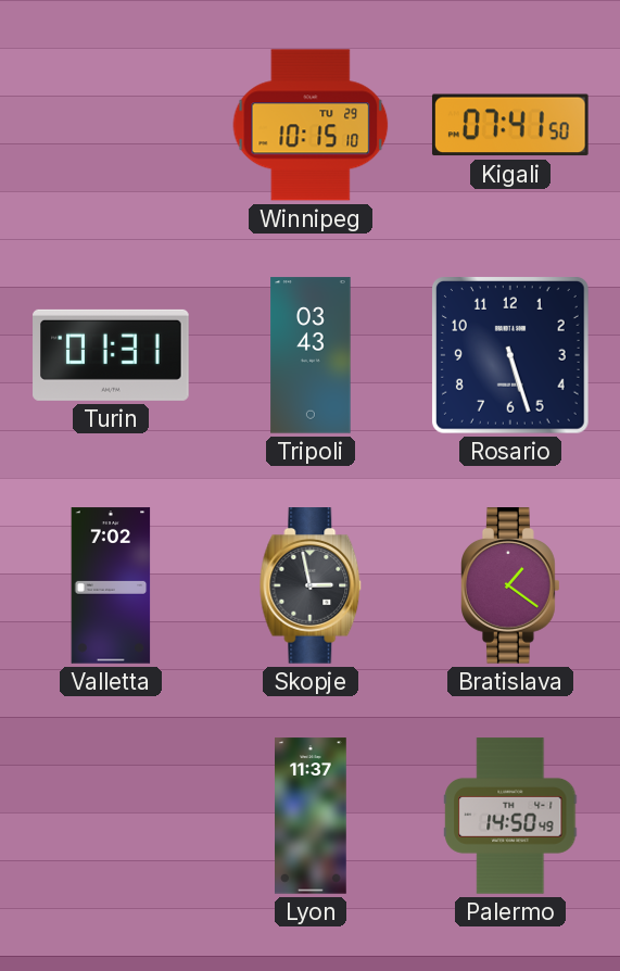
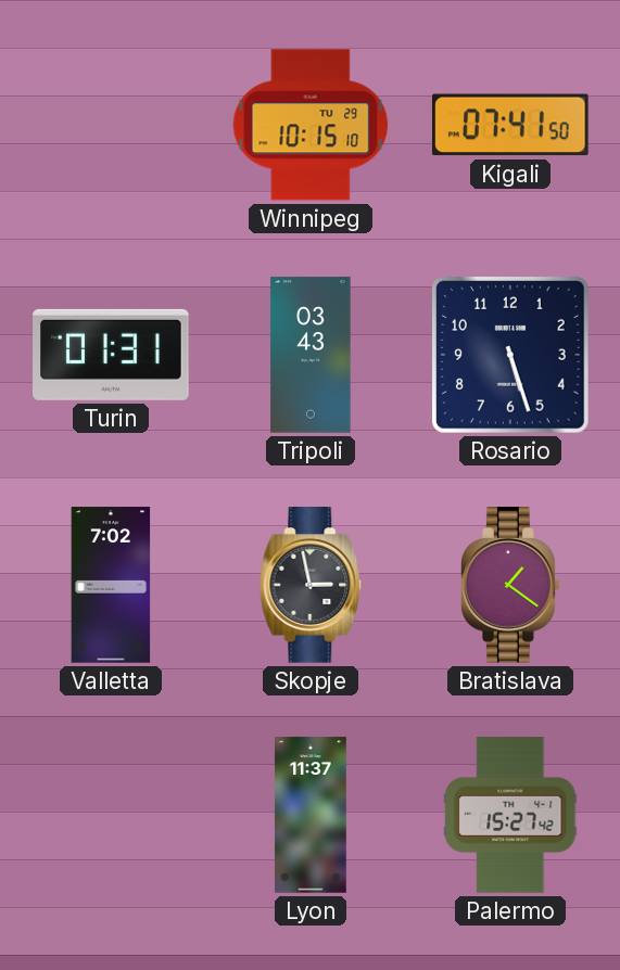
Palermo: 14:50 -> 15:27 (510, 815)
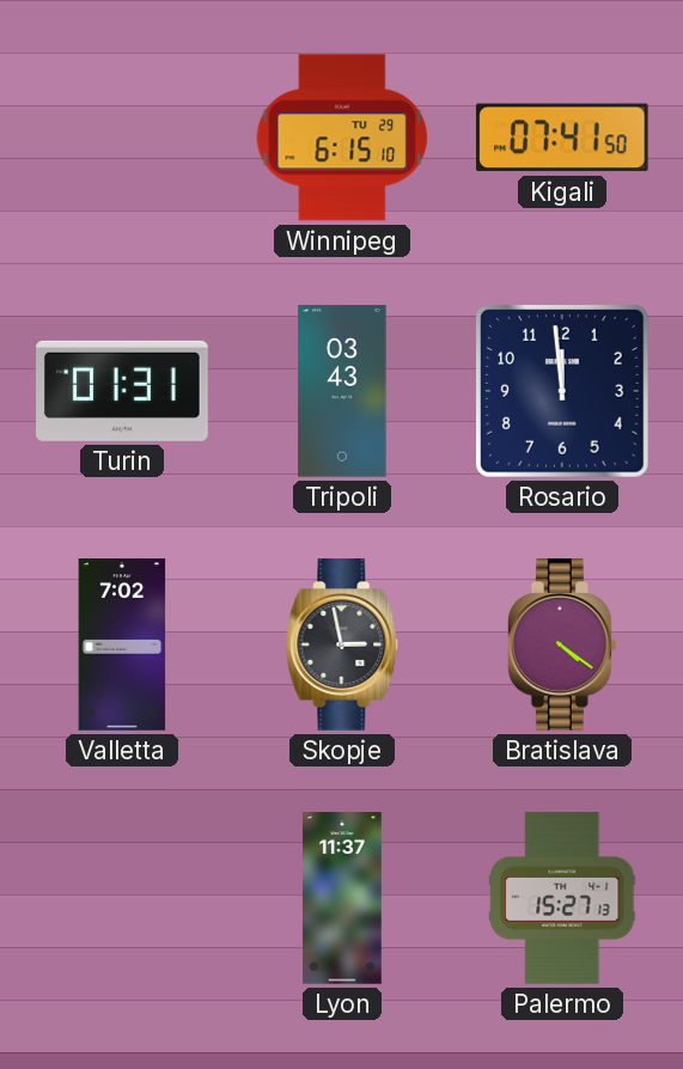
Winnipeg: 10:15 -> 6:15 (342, 138)
Rosario: 5:27 -> 11:59 (562, 391)
Bratislava: 1:21 -> 4:21 (563, 645)
Palermo: 15:27:42 -> 15:27:13 (562, 898)
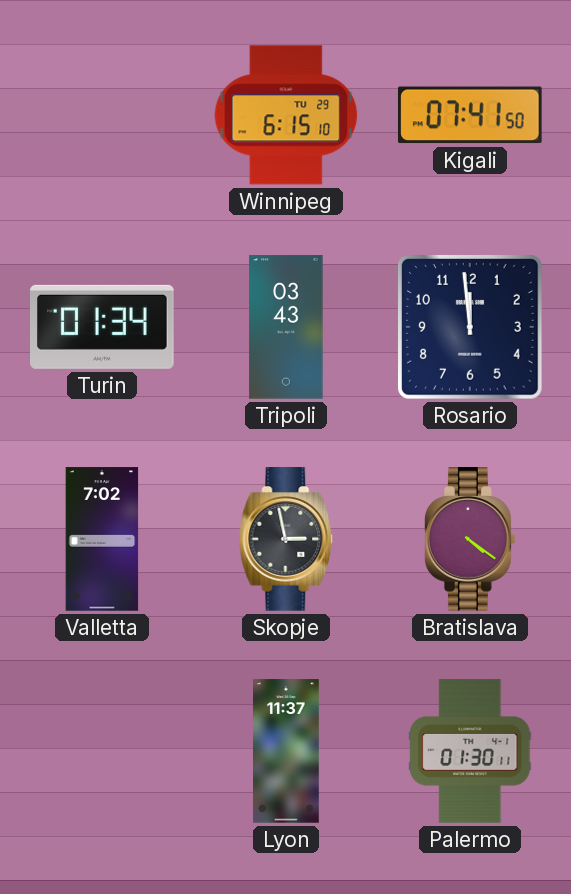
Turin: 01:31 -> 01:34 (102, 327)
Palermo: 15:27 -> 01:30 (470, 751)
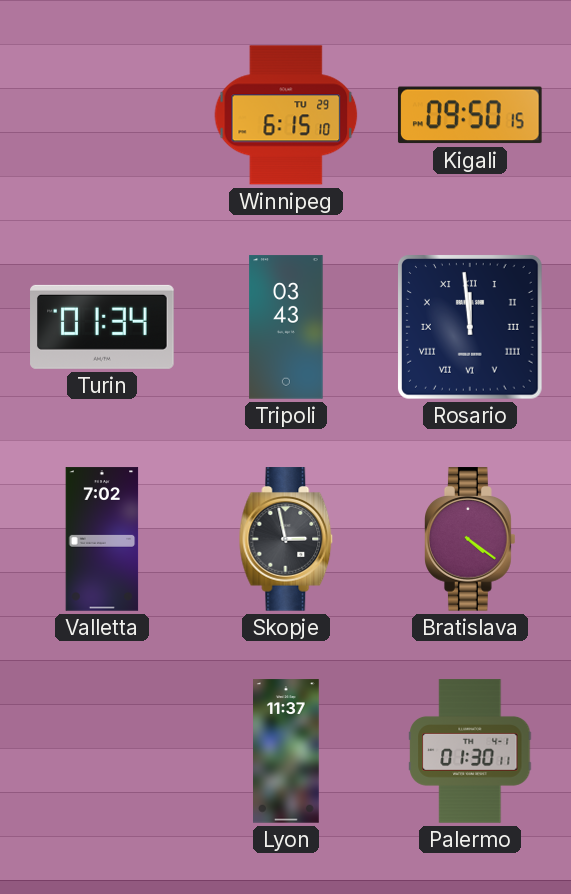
Kigali: 07:41 -> 09:50 (470, 115)
Rosario numerals: Arabic -> Roman (470, 327)
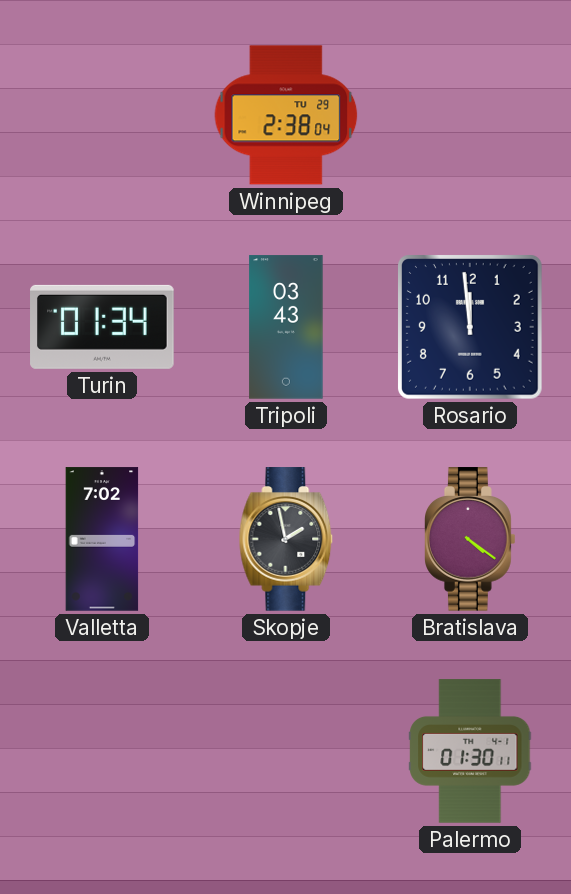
Winnipeg: 6:15 -> 2:38 (286, 115)
Kigali: 09:50 -> none (470, 115)
Rosario numerals: Roman -> Arabic (470, 327)
Skopje: 2:58 -> 1:58 (286, 539)
Lyon: 11:37 -> none (287, 751)
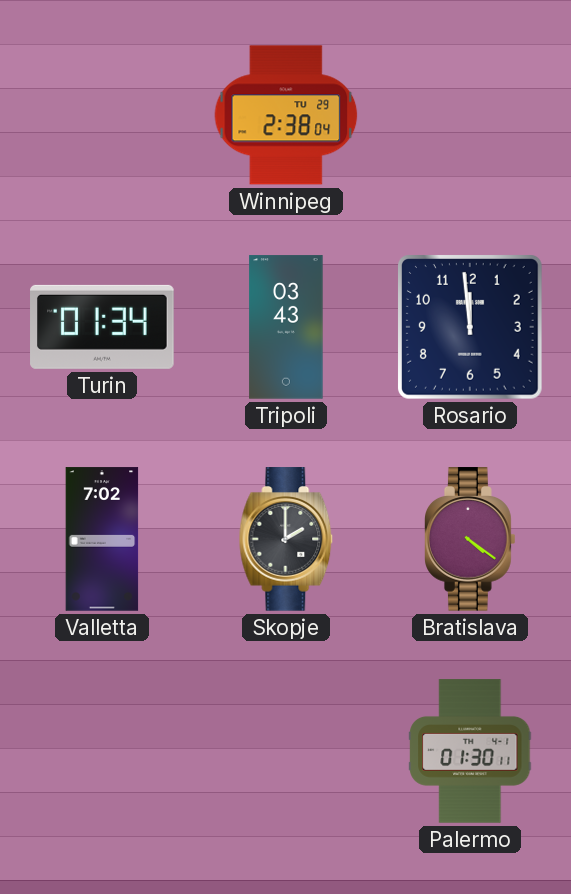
Skopje: 1:58 -> 2:00 (286, 539)
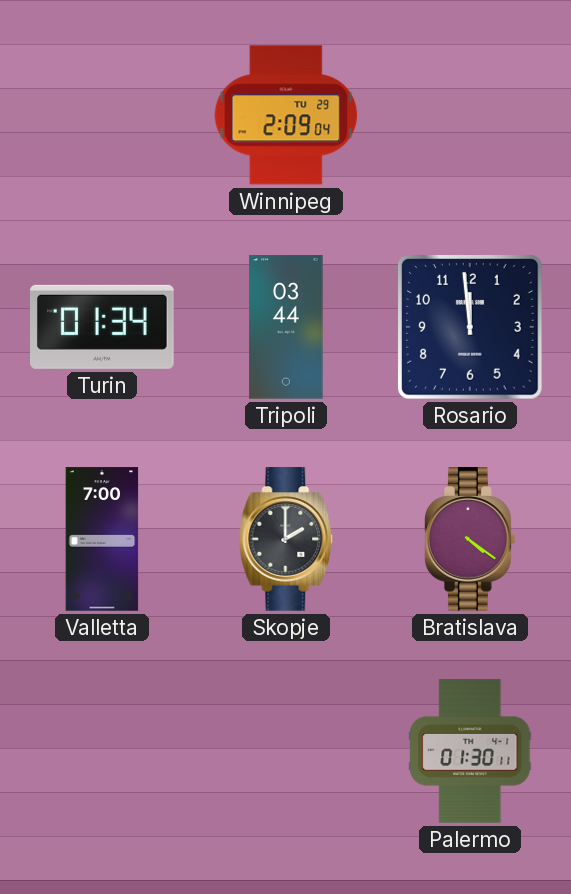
Winnipeg: 2:38 -> 2:09 (286, 115)
Tripoli: 03:43 -> 03:44 (286, 327)
Valletta: 7:02 -> 7:00 (102, 539)
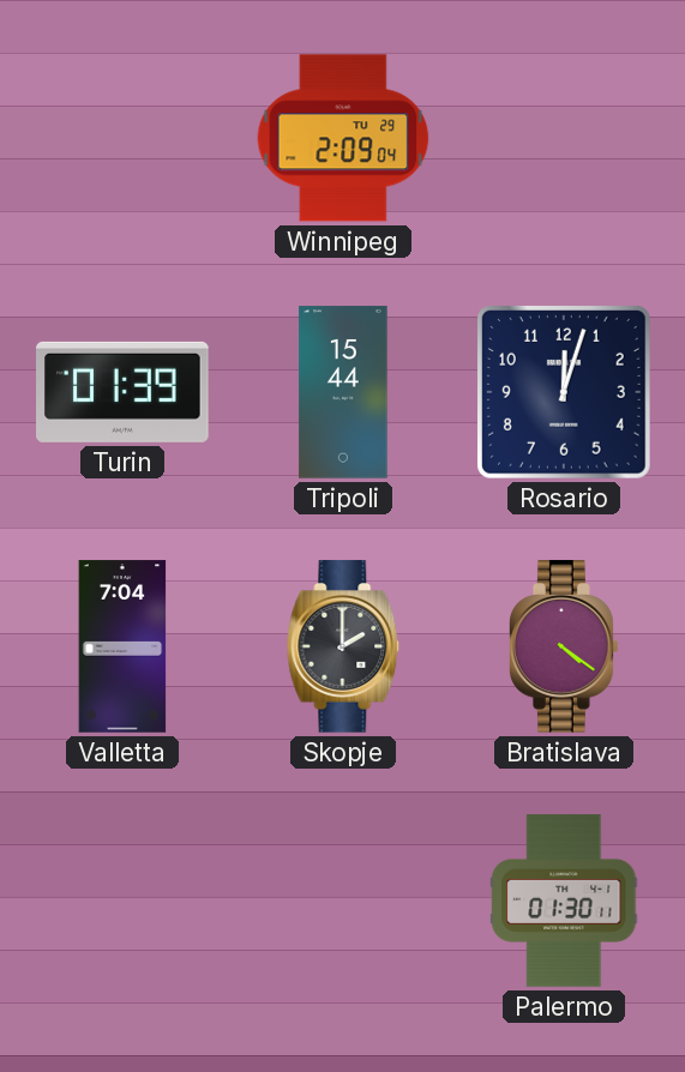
Turin: 01:34 -> 01:39 (122, 392)
Tripoli: 03:44 -> 15:44 (343, 392)
Rosario: 11:59 -> 12:03 (564, 392)
Valletta: 7:00 -> 7:04 (122, 646)
